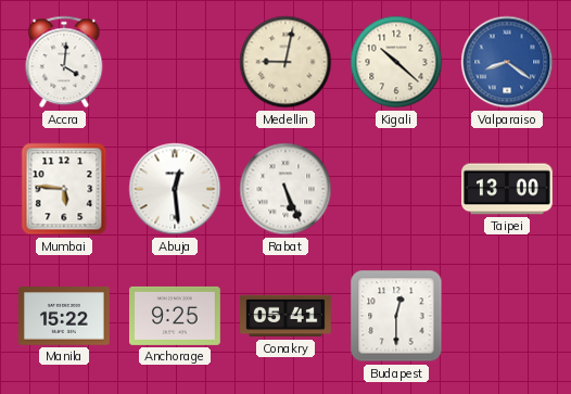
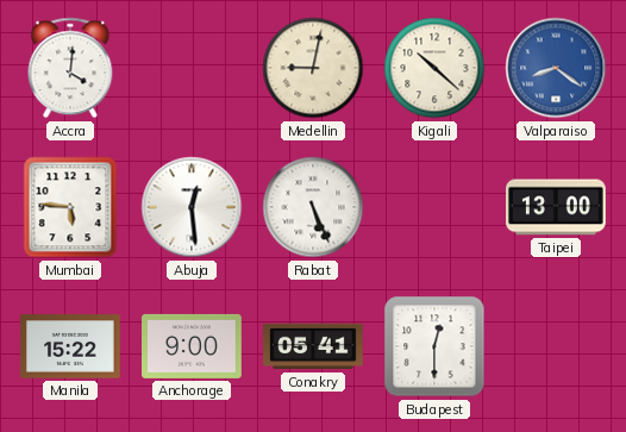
Anchorage: 9:25 -> 9:00 (193, 346)
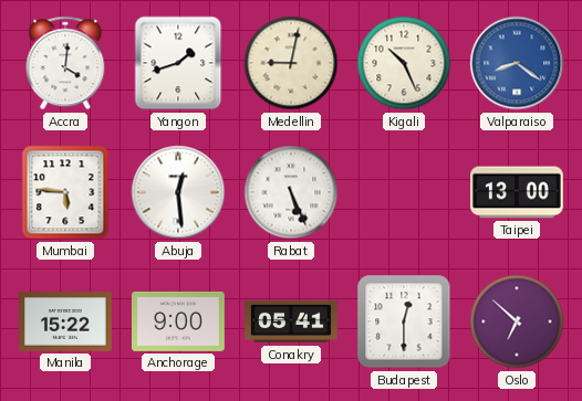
Yangon: none -> 1:42 (178, 63)
Kigali: 10:22 -> 10:26 (404, 63)
Oslo: none -> 6:52 (517, 321)
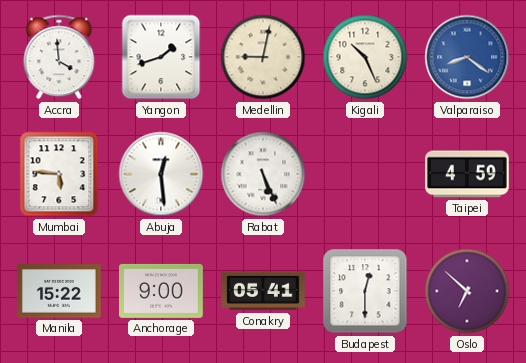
Accra: 4:01 -> 3:59 (59, 57)
Taipei: 13:00 -> 4:59 (468, 174)
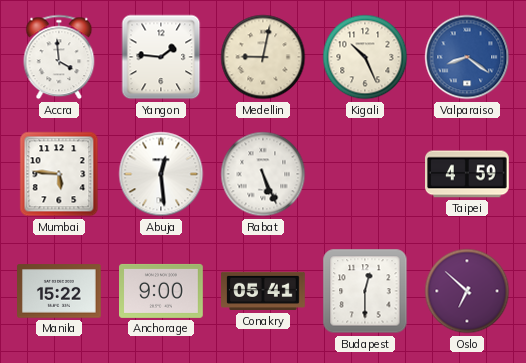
Yangon: 1:42 -> 1:46 (161, 57)
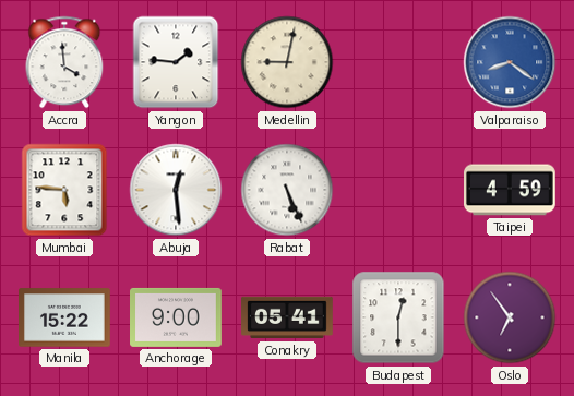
Kigali: 10:26 -> none (365, 57)
Oslo: 6:52 -> 6:54 (510, 317)
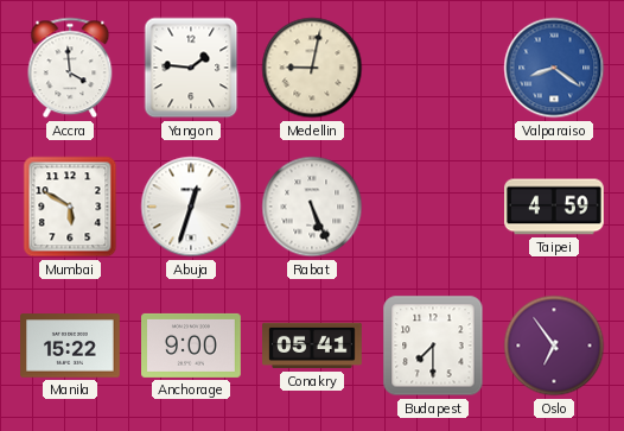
Mumbai: 5:46 -> 5:50 (70, 207)
Abuja: 12:29 -> 12:33 (191, 207)
Budapest: 12:30 -> 7:30 (433, 346)
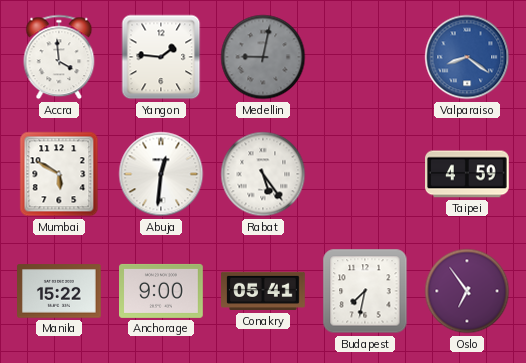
Medellin dial: cream -> grey (263, 57)
Abuja: 12:33 -> 12:31 (161, 174)
Rabat: 5:26 -> 5:24 (263, 174)
Budapest: 7:30 -> 7:32 (365, 291)
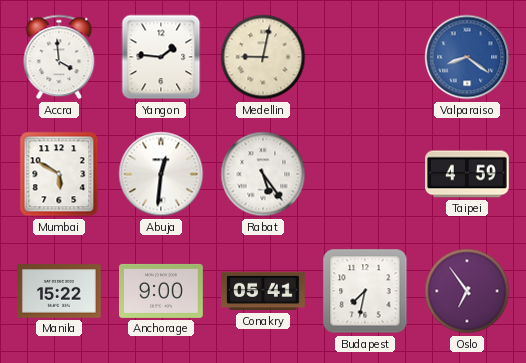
Medellin dial: grey -> cream (263, 57)
